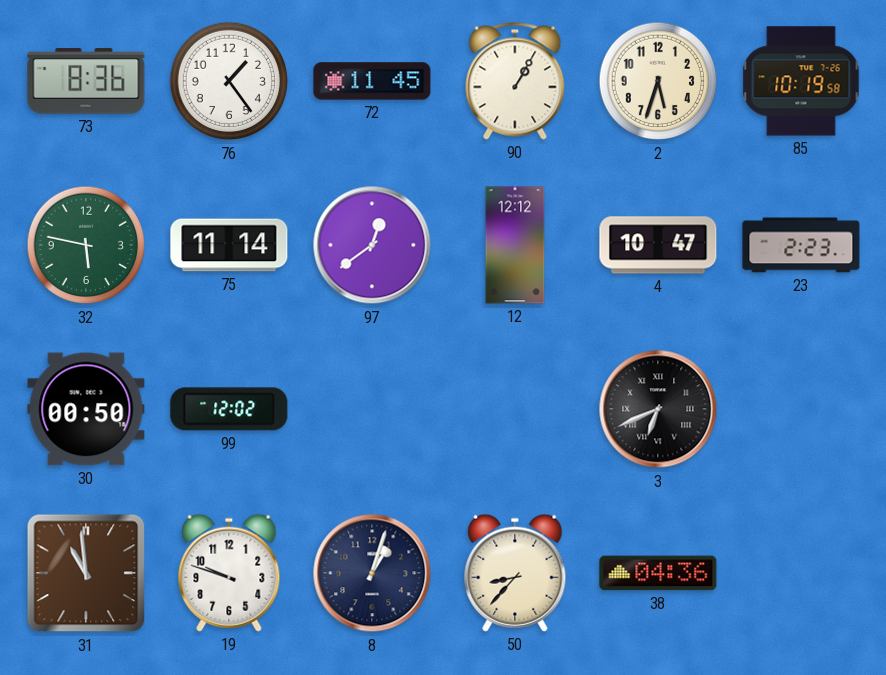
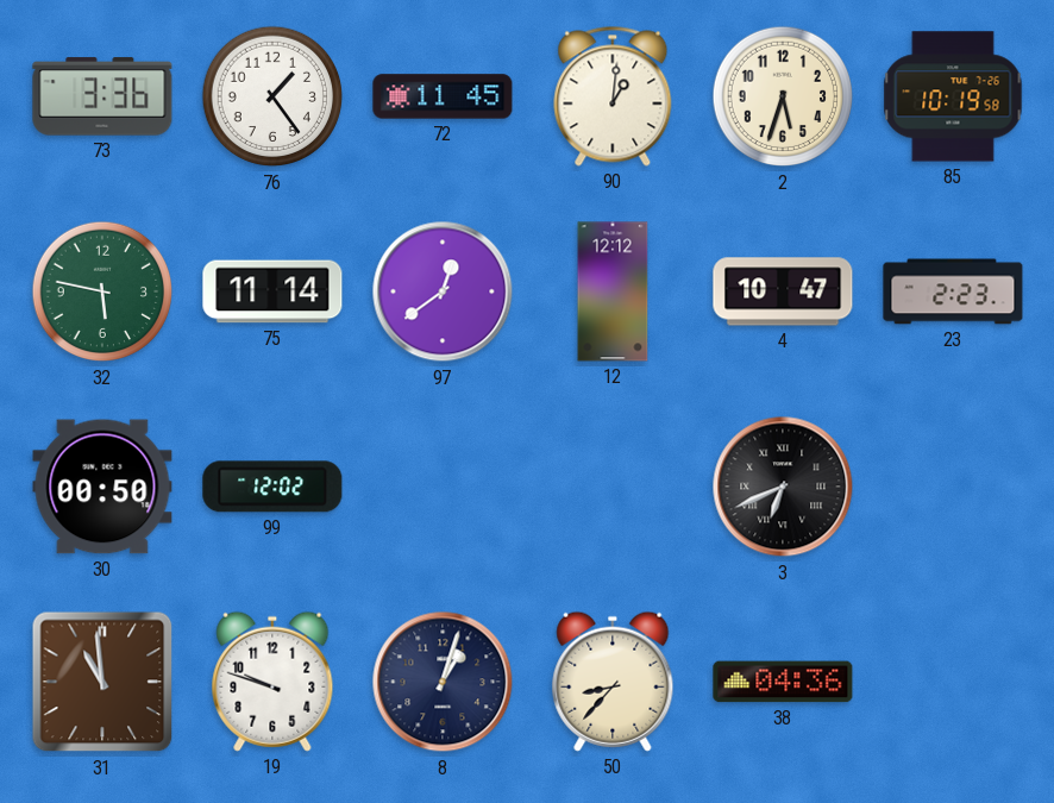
73: 8:36 -> 3:36 (102, 96)
90: 1:05 -> 1:01 (613, 96)
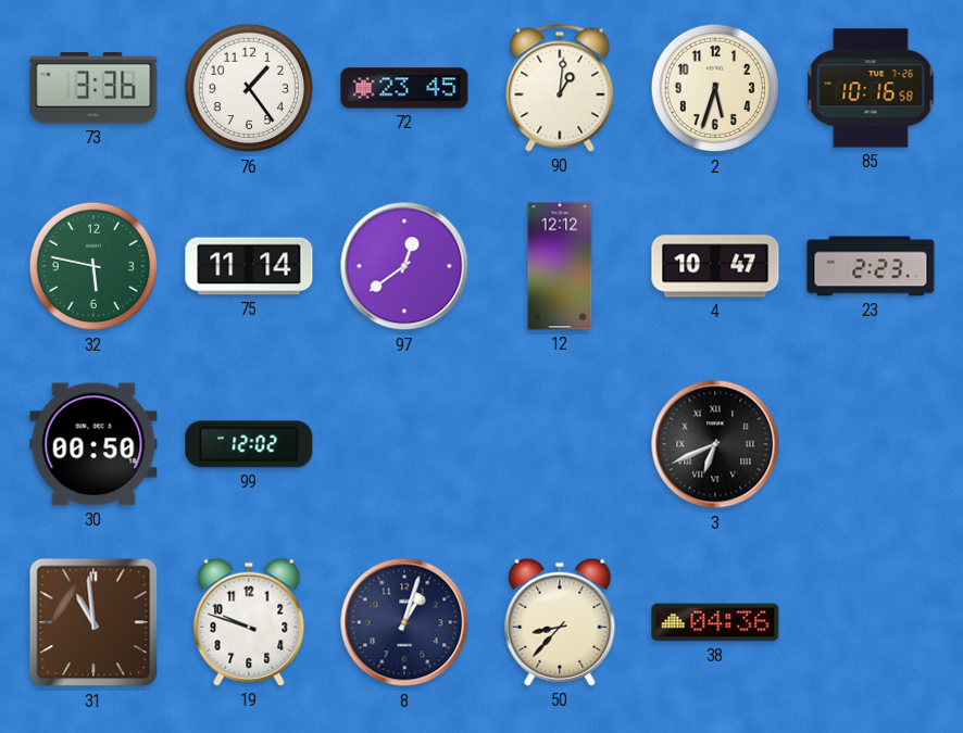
72: 11:45 -> 23:45 (404, 88)
85: 10:19 -> 10:16 (871, 88)
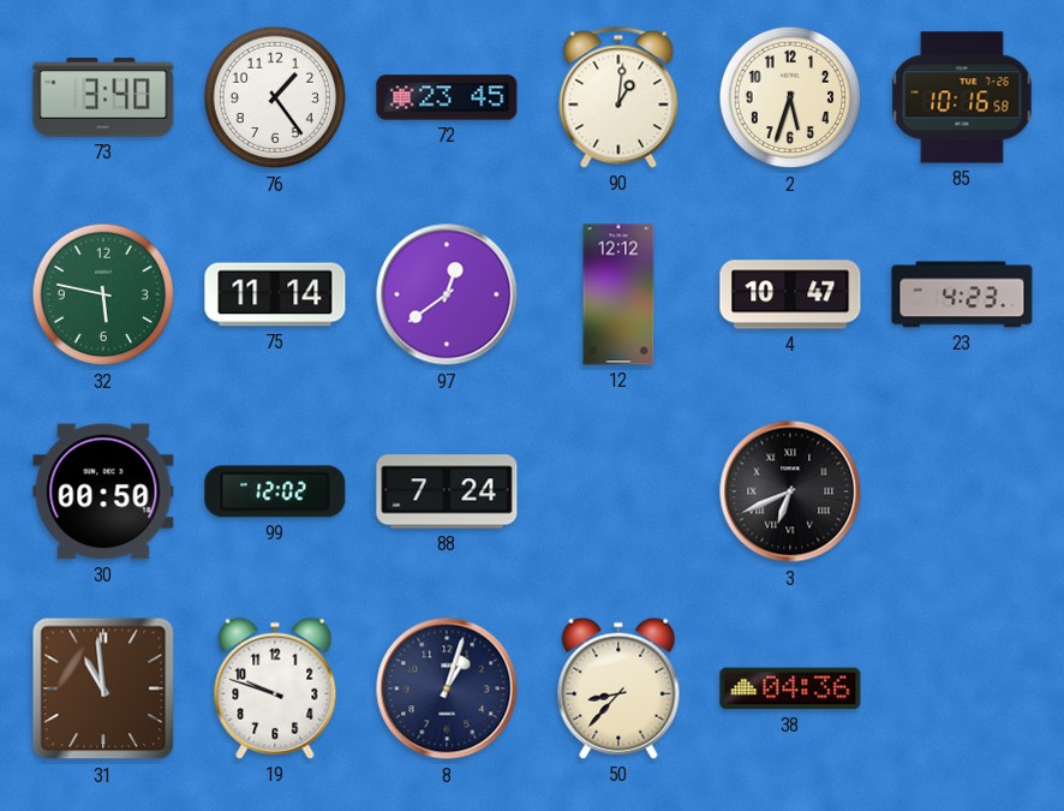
73: 3:36 -> 3:40 (103, 97)
23: 2:23 -> 4:23 (962, 294)
88: none -> 7:24 (447, 491)
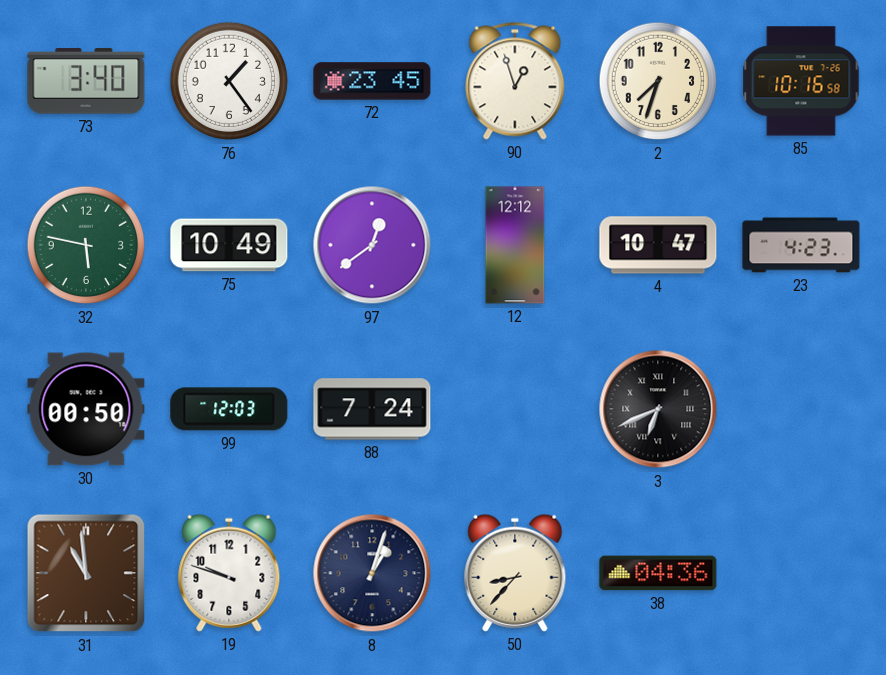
90: 1:01 -> 12:57 (515, 81)
2: 5:33 -> 7:33 (658, 81)
75: 11:14 -> 10:49 (229, 245)
99: 12:02 -> 12:03 (229, 409)
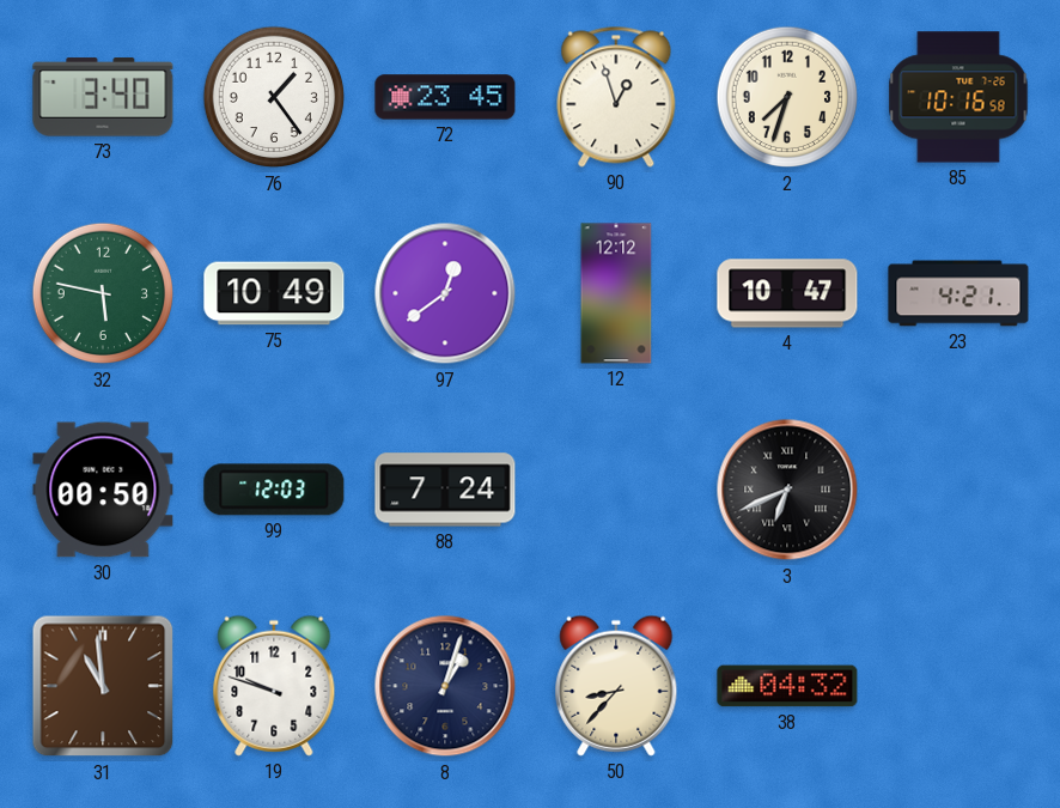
23: 4:23 -> 4:21 (958, 293)
38: 04:36 -> 04:32 (787, 686)
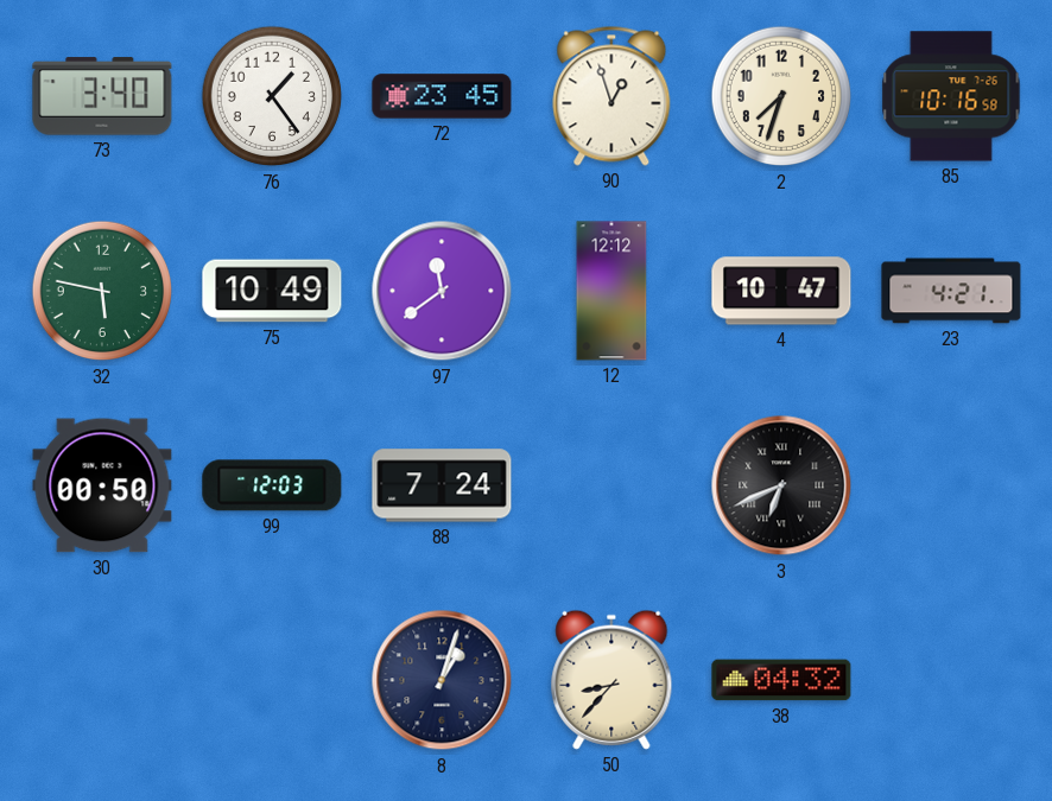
97: 12:39 -> 11:39 (442, 291)
31: 10:59 -> none (103, 686)
19: 9:48 -> none (274, 686)
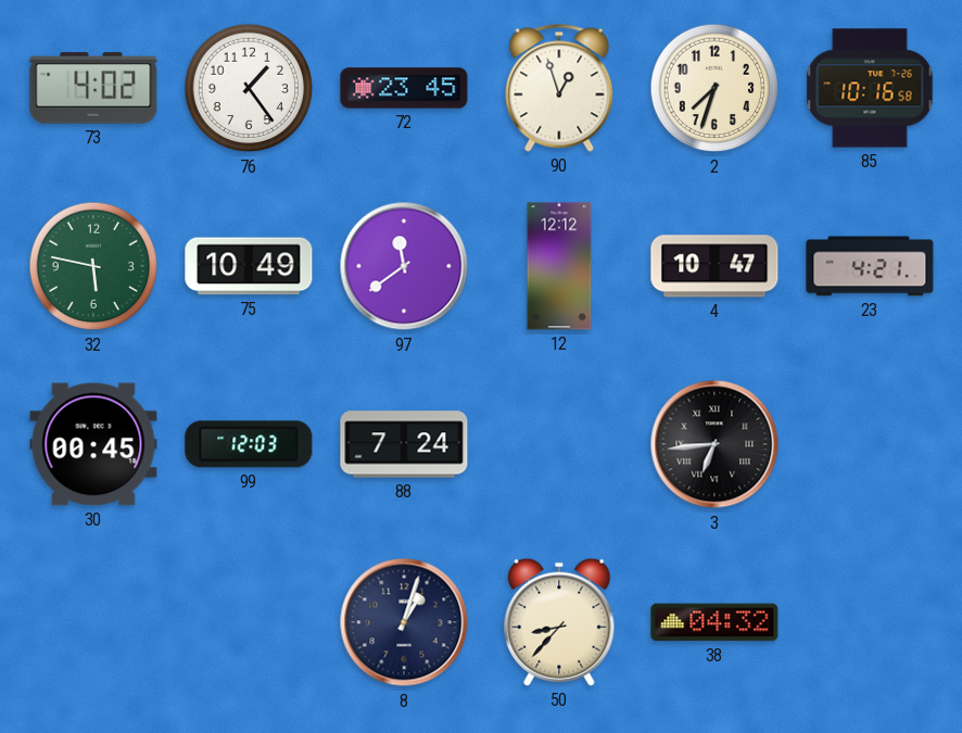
73: 3:40 -> 4:02 (93, 88)
30: 00:50 -> 00:45 (93, 444)
3: 6:41 -> 6:44 (714, 444)
